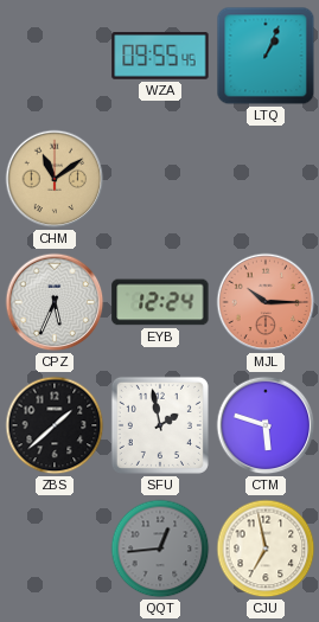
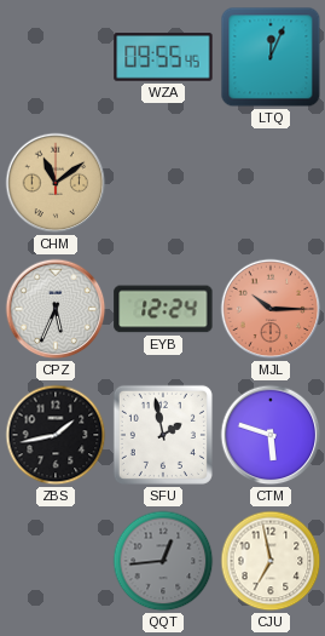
LTQ: 1:04 -> 12:04 (271, 57)
ZBS: 1:38 -> 1:43 (56, 435)
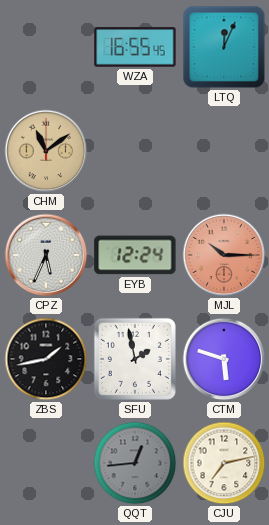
WZA: 09:55 -> 16:55 (135, 47)
CJU: 6:58 -> 7:13 (224, 463)
